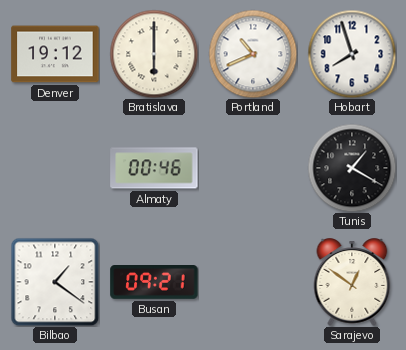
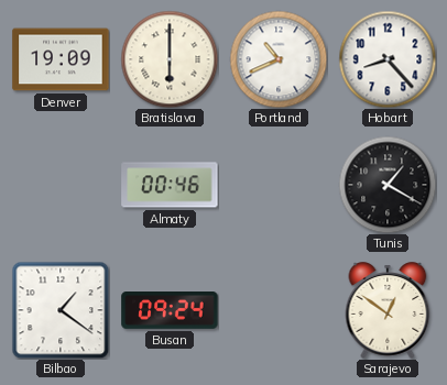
Denver: 19:12 -> 19:09 (61, 59)
Hobart: 7:57 -> 8:23 (388, 59)
Busan: 09:21 -> 09:24 (170, 311)
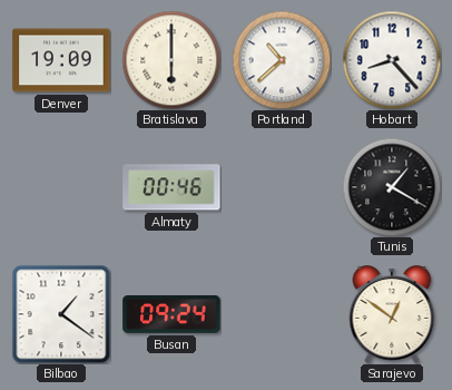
Portland: 10:41 -> 10:38 (282, 60)
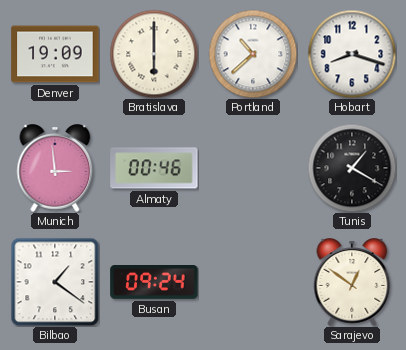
Hobart: 8:23 -> 8:18 (352, 54)
Munich: none -> 2:59 (55, 168)
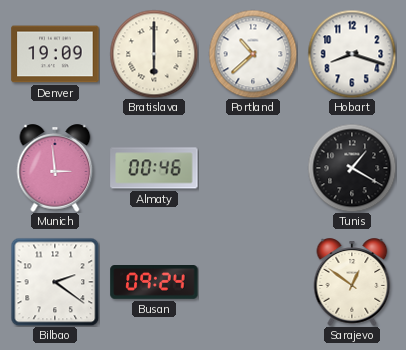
Bilbao: 1:21 -> 2:21 (55, 282)
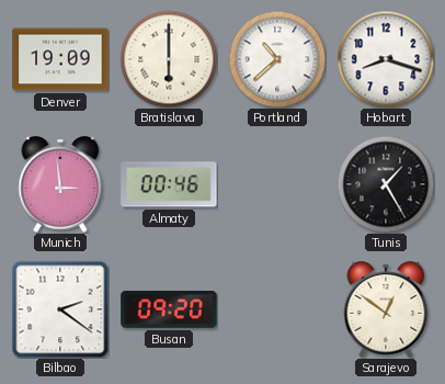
Tunis: 1:20 -> 1:25 (386, 184)
Busan: 09:24 -> 09:20 (169, 310)
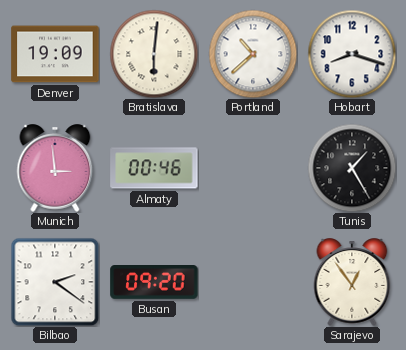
Bratislava: 6:00 -> 6:01 (154, 54)
Sarajevo: 12:51 -> 12:54 (352, 282)
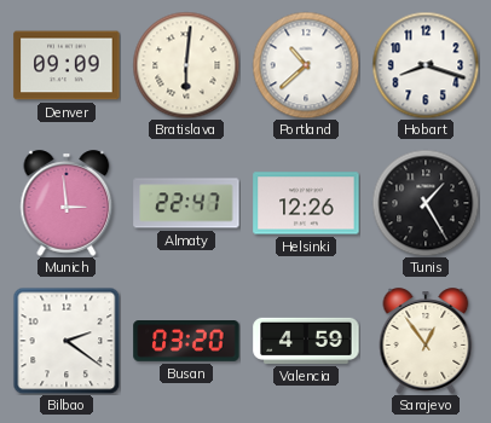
Denver: 19:09 -> 09:09 (67, 65)
Almaty: 00:46 -> 22:47 (186, 203)
Helsinki: none -> 12:26 (306, 203)
Busan: 09:20 -> 03:20 (186, 342)
Valencia: none -> 4:59 (306, 341)
